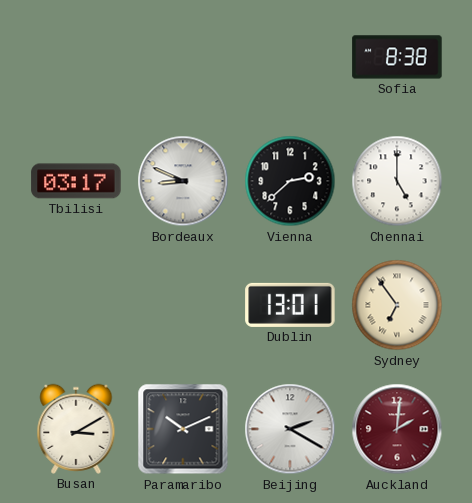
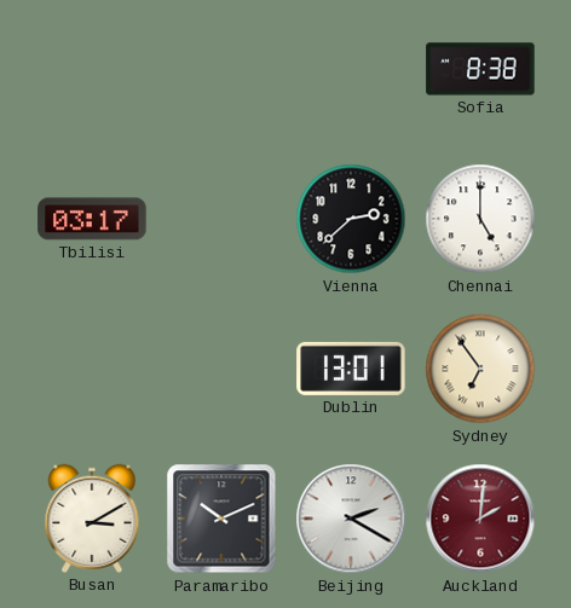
Bordeaux: 8:49 -> none (183, 181)
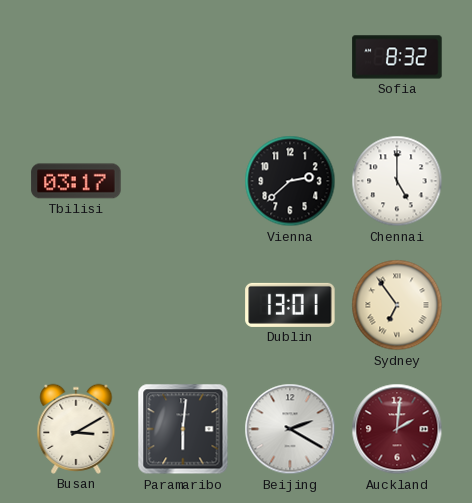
Sofia: 8:38 -> 8:32 (397, 57)
Paramaribo: 10:11 -> 6:01 (183, 429)
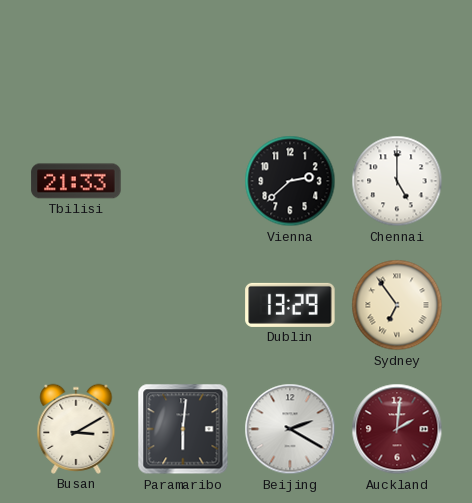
Sofia: 8:32 -> none (397, 57)
Tbilisi: 03:17 -> 21:33 (76, 181)
Dublin: 13:01 -> 13:29 (290, 305)
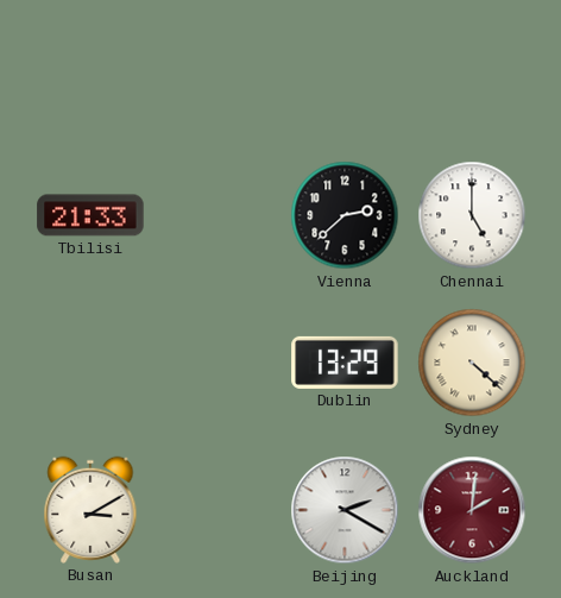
Sydney: 6:54 -> 4:22 (472, 363)
Paramaribo: 6:01 -> none (183, 429)
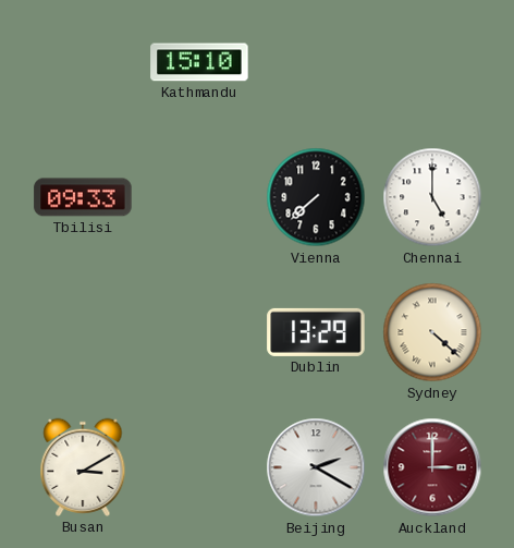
Kathmandu: none -> 15:10 (199, 62)
Tbilisi: 21:33 -> 09:33 (83, 197)
Vienna: 2:38 -> 7:38 (316, 197)
Auckland: 2:01 -> 3:00 (432, 467)
